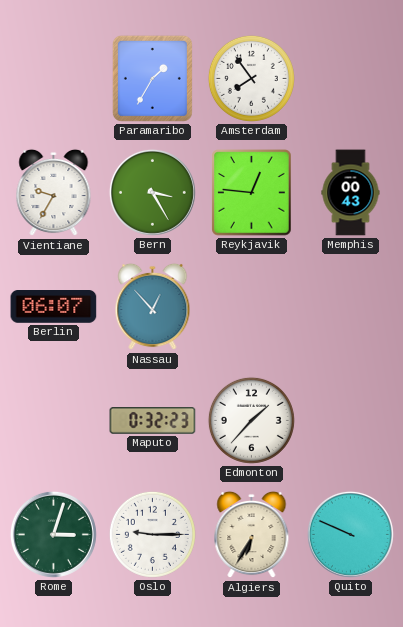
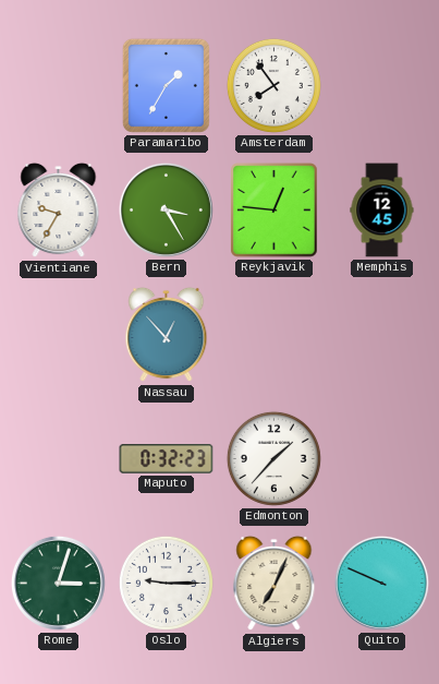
Memphis: 00:43 -> 12:45 (382, 211)
Berlin: 06:07 -> none (54, 307)
Algiers: 6:35 -> 7:04 (275, 584)
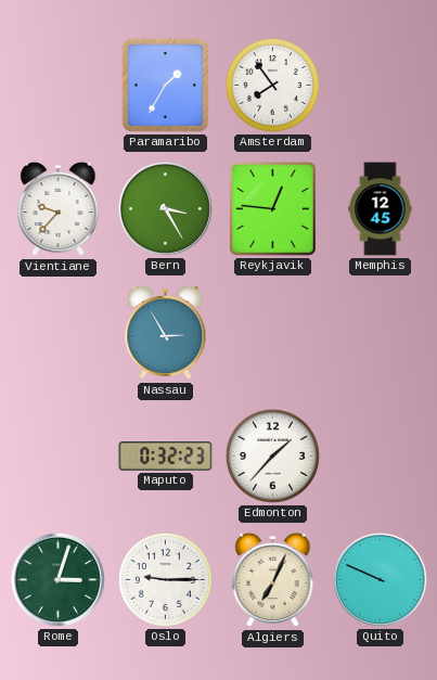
Vientiane: 9:35 -> 9:37 (59, 209)
Nassau: 12:53 -> 2:55 (166, 333)
